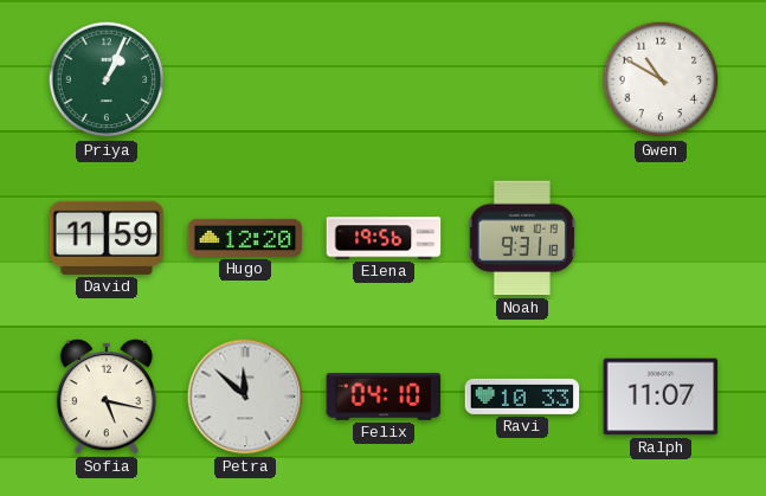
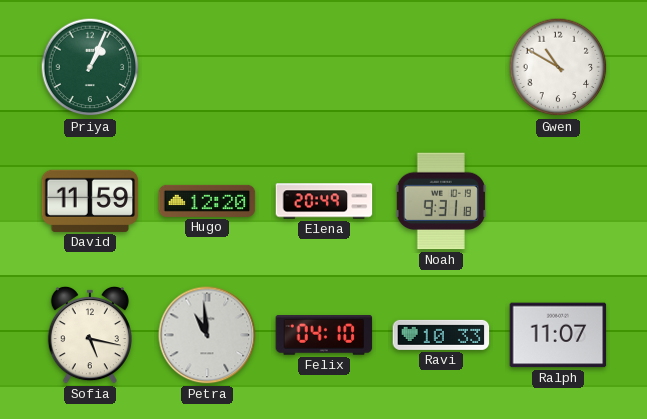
Elena: 19:56 -> 20:49 (324, 201)
Petra: 11:52 -> 10:59 (207, 335)
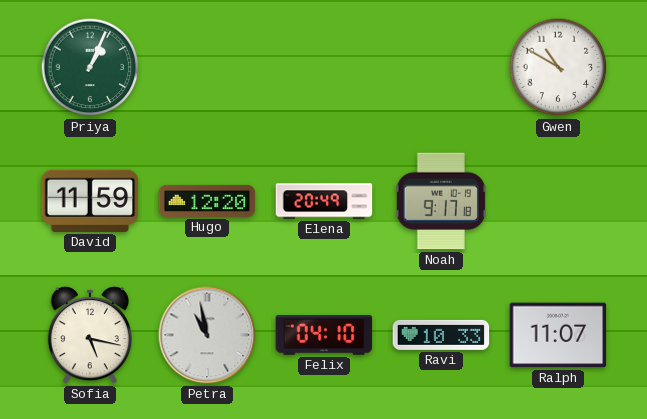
Noah: 9:31 -> 9:17 (441, 201)
Petra: 10:59 -> 10:58 (207, 335)
